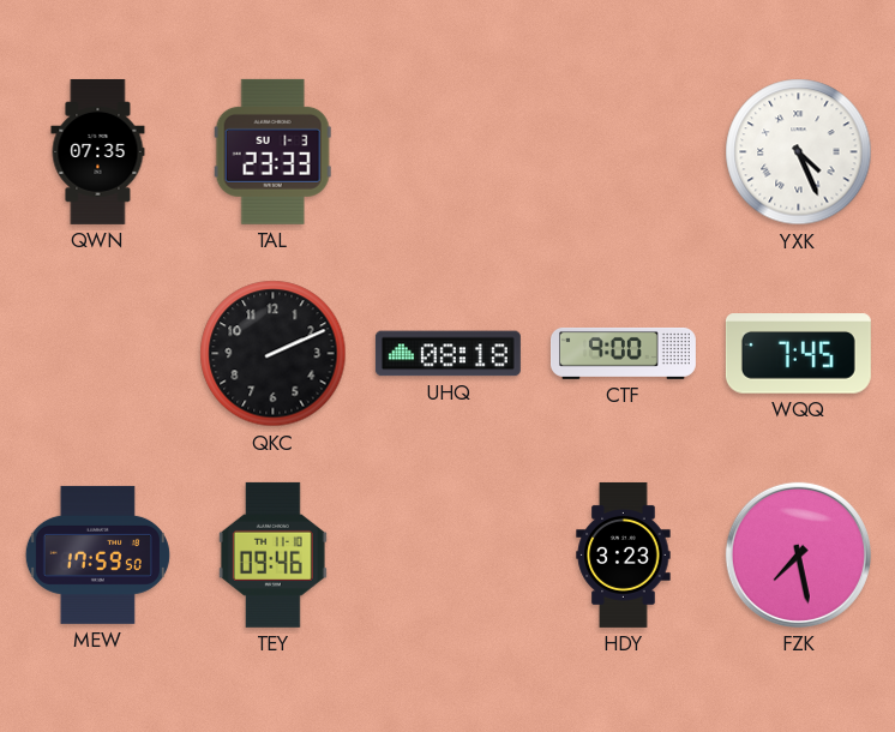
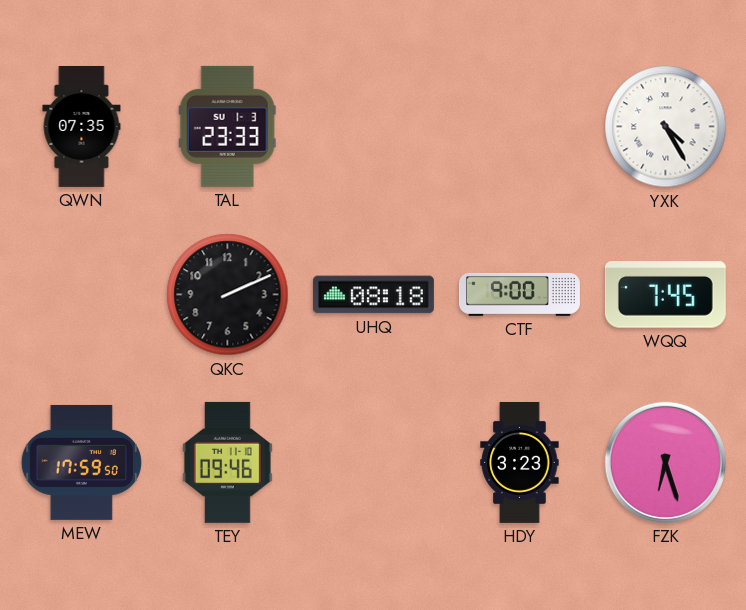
YXK: 4:26 -> 4:25 (666, 127)
FZK: 7:28 -> 6:27 (665, 462)
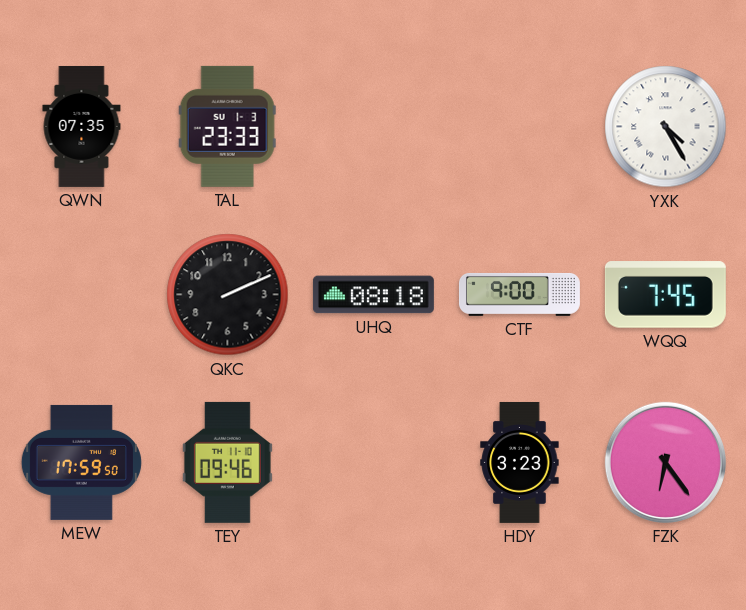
FZK: 6:27 -> 6:24 (665, 462)
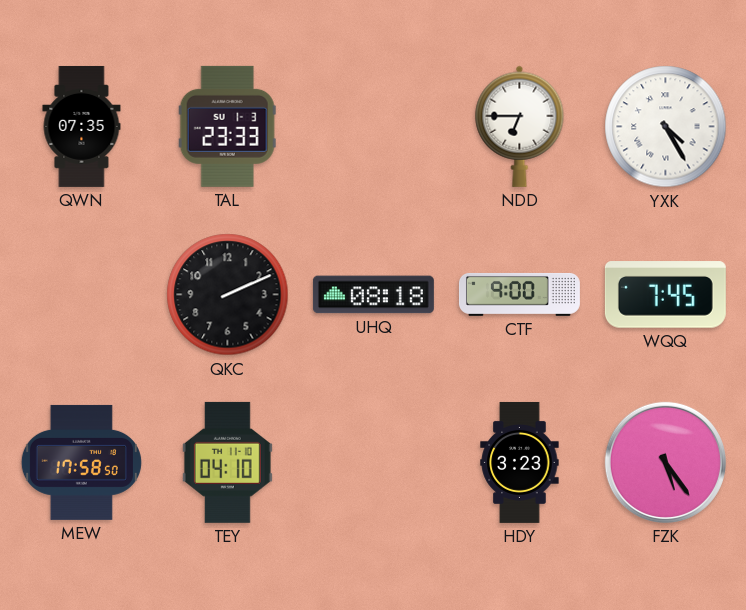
NDD: none -> 6:45 (520, 126)
MEW: 17:59 -> 17:58 (81, 462)
TEY: 09:46 -> 04:10 (227, 462)
FZK: 6:24 -> 5:24 (665, 462)
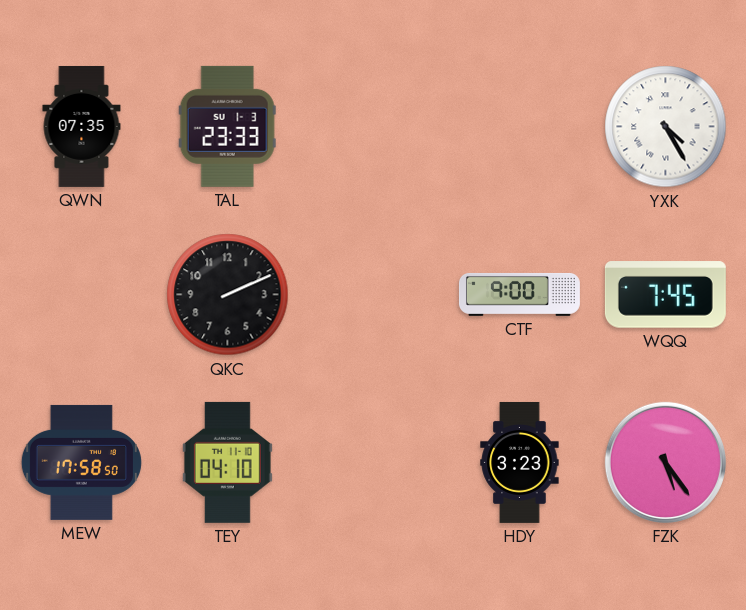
NDD: 6:45 -> none (520, 126)
UHQ: 08:18 -> none (373, 295)
